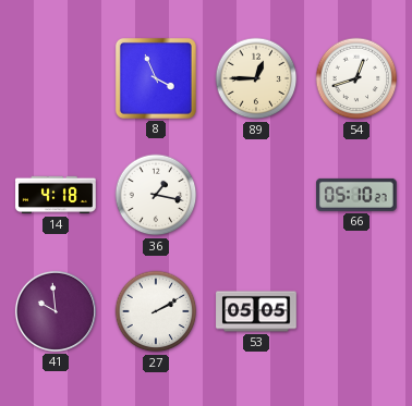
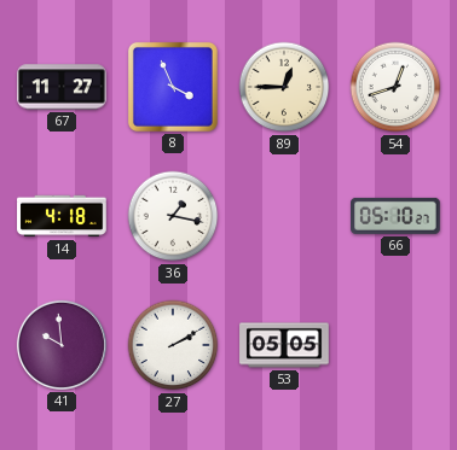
67: none -> 11:27 (62, 87)
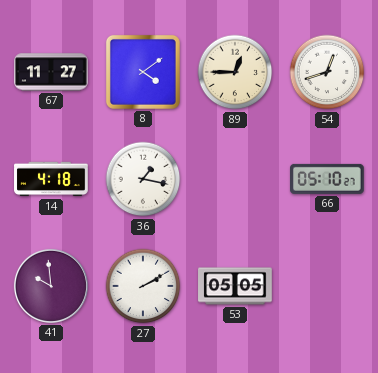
8: 3:56 -> 4:09 (143, 72)
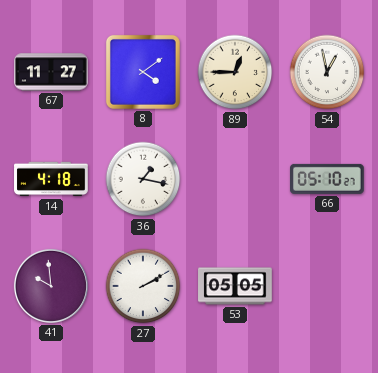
54: 12:42 -> 12:58 (327, 72)
